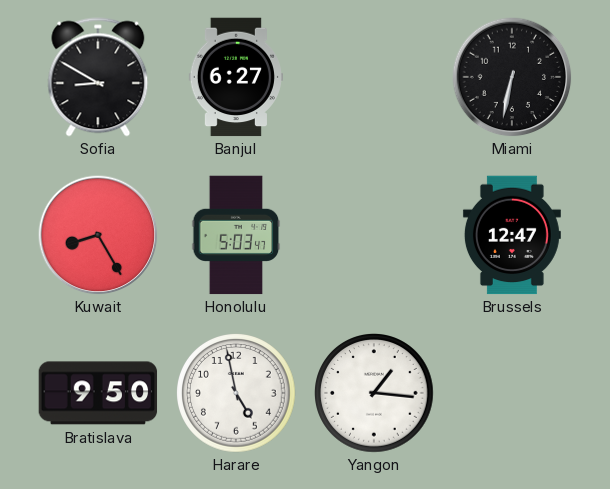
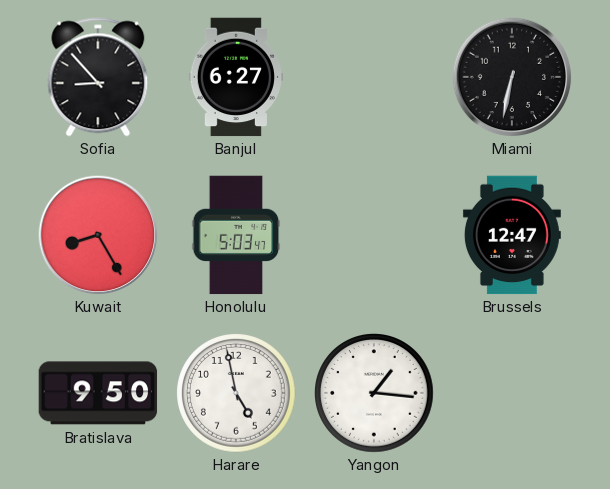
Sofia: 8:50 -> 8:53 (98, 77)
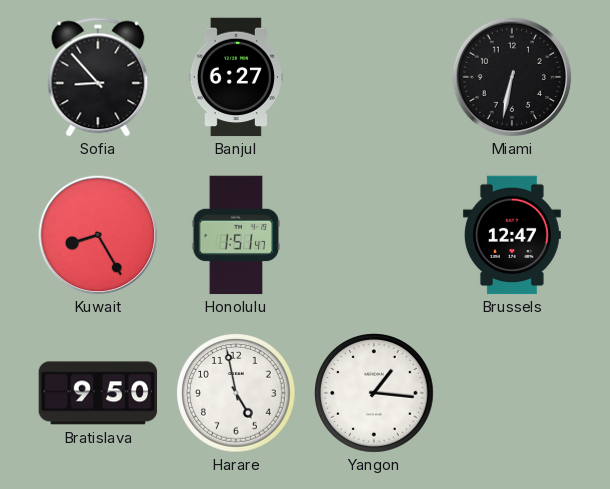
Honolulu: 5:03 -> 1:51 (236, 235)
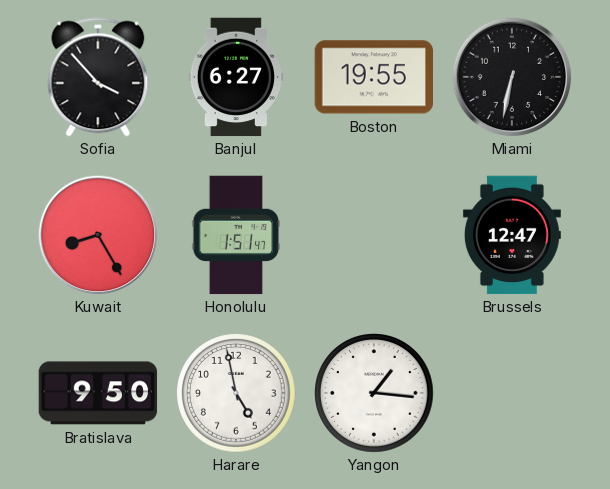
Sofia: 8:53 -> 3:53 (98, 77)
Boston: none -> 19:55 (374, 77)
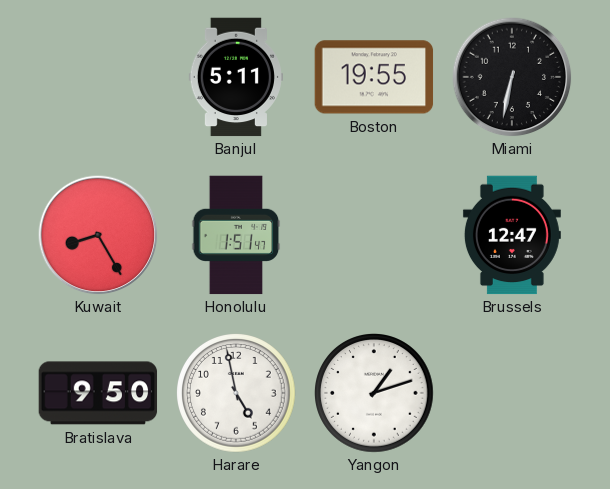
Sofia: 3:53 -> none (98, 77)
Banjul: 6:27 -> 5:11 (236, 77)
Yangon: 1:16 -> 1:12 (375, 394)
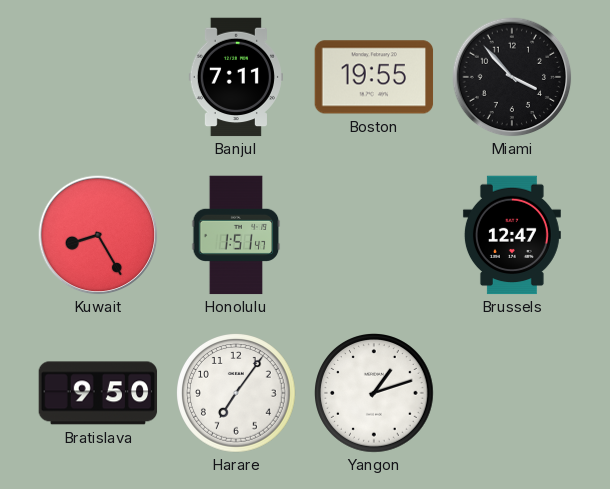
Banjul: 5:11 -> 7:11 (236, 77)
Miami: 6:32 -> 3:53 (512, 77)
Harare: 4:58 -> 7:06 (237, 394)
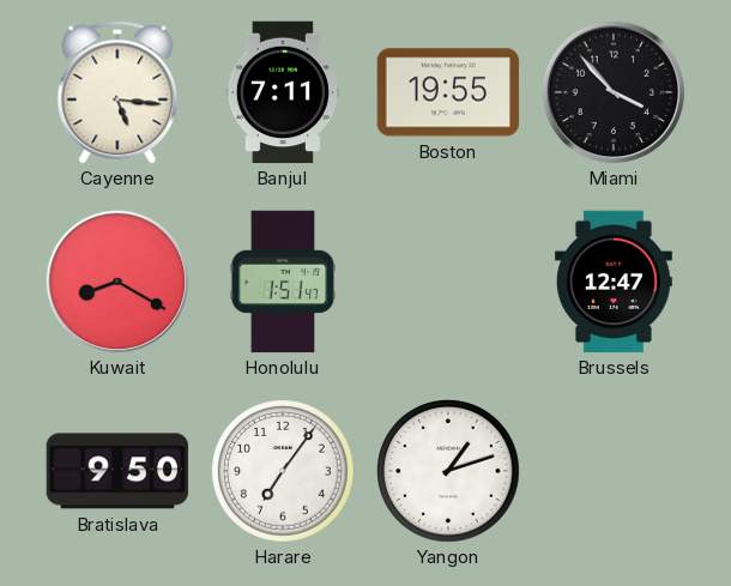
Cayenne: none -> 5:16 (117, 92)
Kuwait: 8:25 -> 8:20 (117, 282)
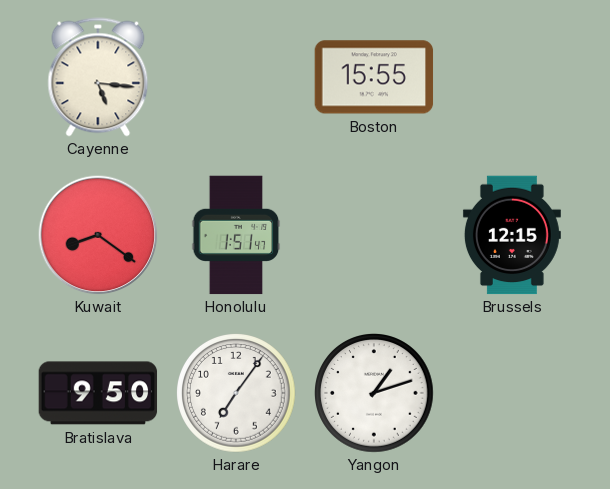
Banjul: 7:11 -> none (283, 92)
Boston: 19:55 -> 15:55 (374, 77)
Miami: 3:53 -> none (614, 92)
Kuwait: 8:20 -> 8:21 (98, 235)
Brussels: 12:47 -> 12:15 (512, 235)
